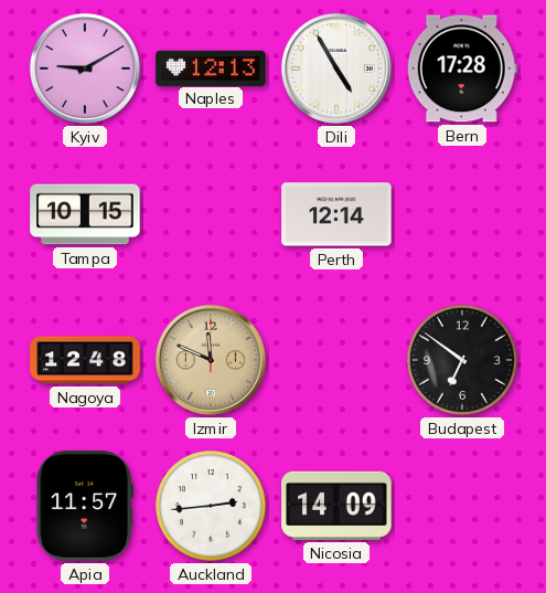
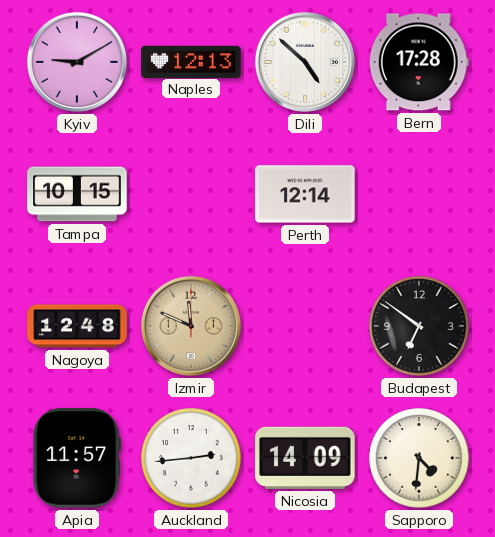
Dili: 4:55 -> 4:52 (305, 62)
Sapporo: none -> 4:31 (420, 459)
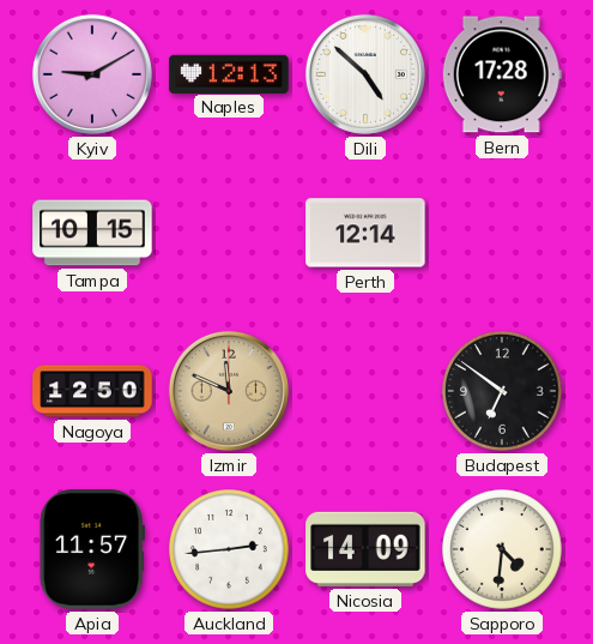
Nagoya: 12:48 -> 12:50 (92, 391)
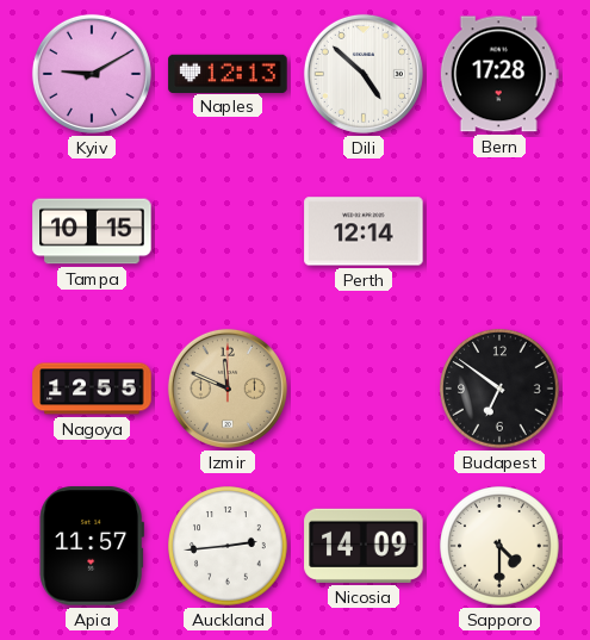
Nagoya: 12:50 -> 12:55 (92, 389)
Sapporo: 4:31 -> 4:30 (501, 547)
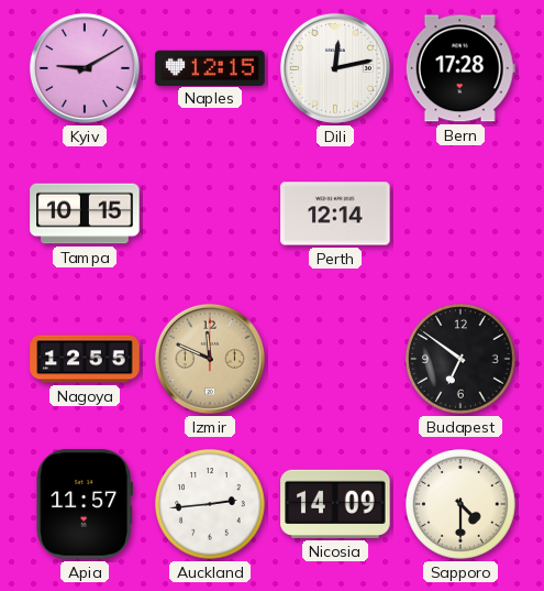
Naples: 12:13 -> 12:15 (210, 67)
Dili: 4:52 -> 12:13 (335, 68)
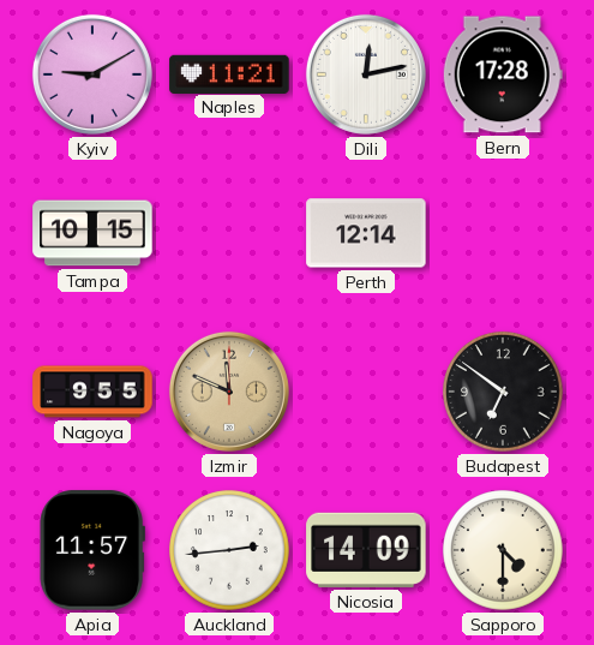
Naples: 12:15 -> 11:21 (229, 73)
Nagoya: 12:55 -> 9:55 (92, 392)
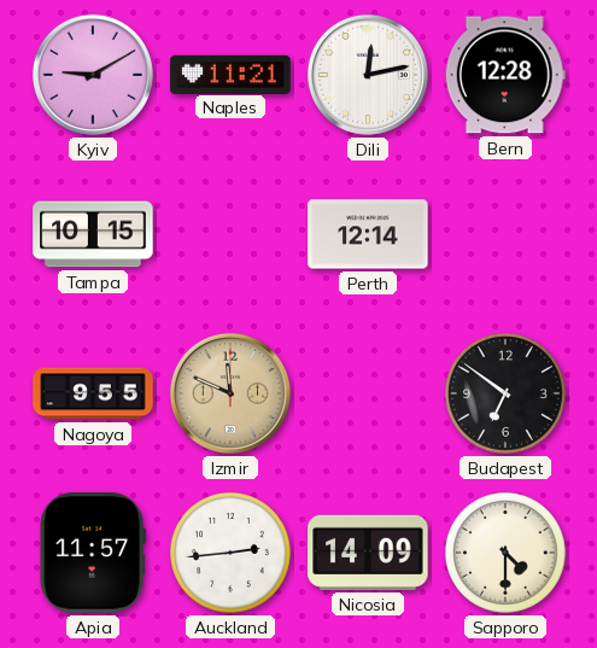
Bern: 17:28 -> 12:28 (505, 75)
